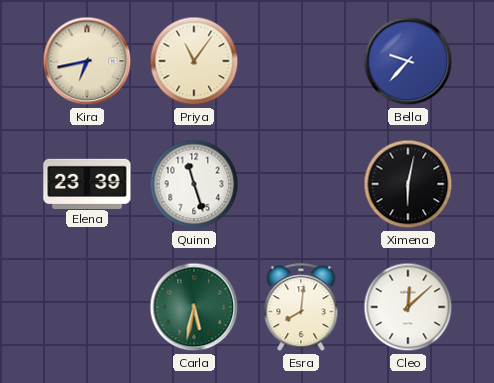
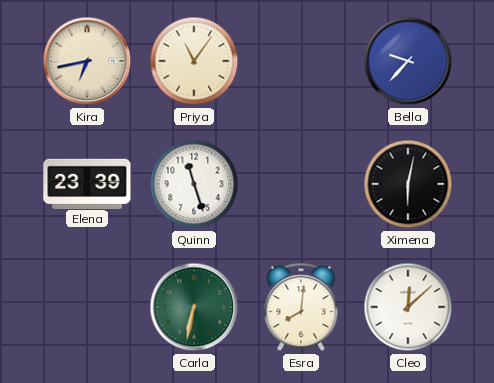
Carla: 5:32 -> 6:32 (194, 307)
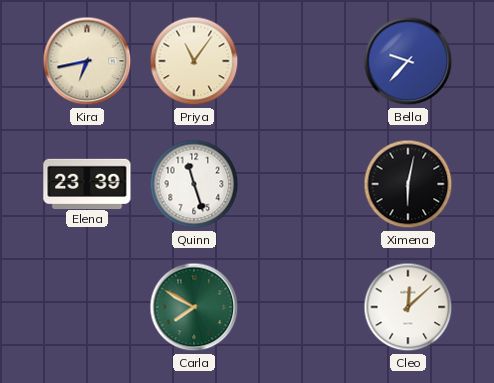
Carla: 6:32 -> 7:50 (194, 307)
Esra: 8:01 -> none (301, 308)
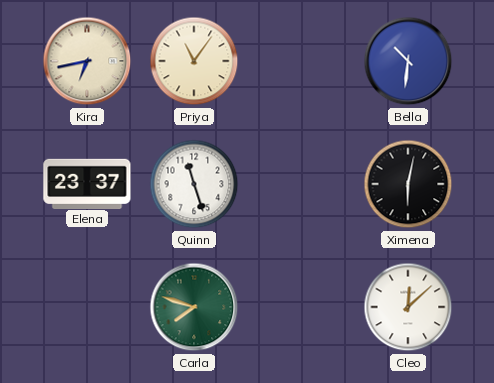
Bella: 9:37 -> 10:31 (408, 61)
Elena: 23:39 -> 23:37 (87, 183)
Carla: 7:50 -> 7:48 (194, 307)
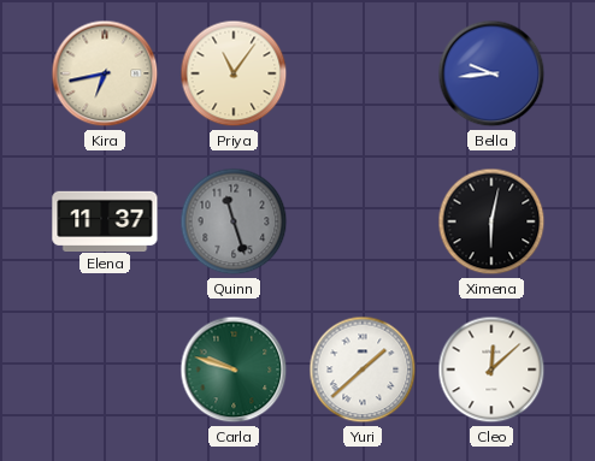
Bella: 10:31 -> 9:44 (491, 73)
Elena: 23:37 -> 11:37 (105, 220)
Quinn dial: white -> grey (234, 221)
Carla: 7:48 -> 9:48 (234, 370)
Yuri: none -> 1:38 (363, 370)
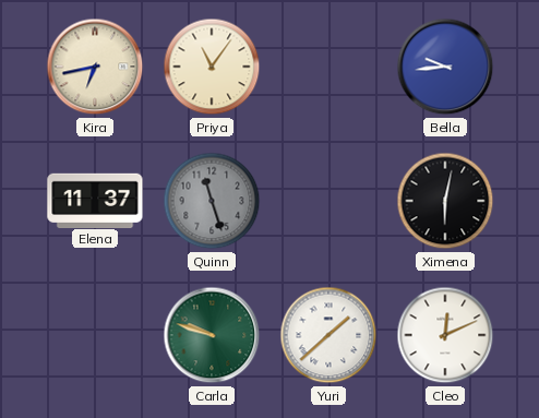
Cleo: 12:08 -> 12:11 (445, 335)
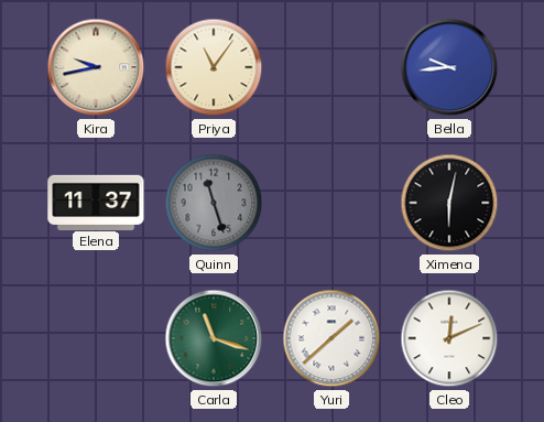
Kira: 6:43 -> 9:43 (96, 67)
Carla: 9:48 -> 11:18 (214, 338)
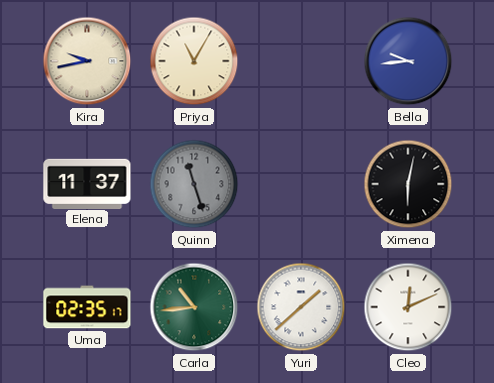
Priya: 11:06 -> 11:05 (194, 61)
Uma: none -> 02:35 (87, 307)
Carla: 11:18 -> 10:44 (194, 307)
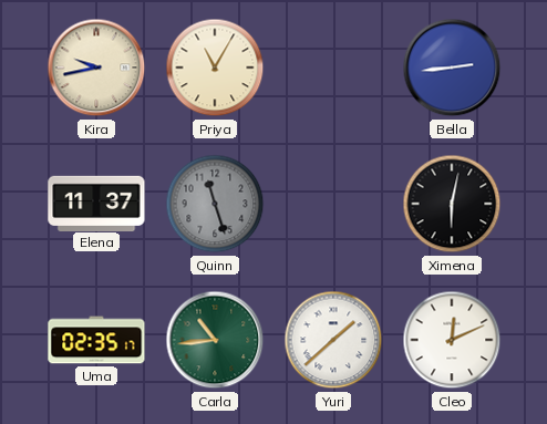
Bella: 9:44 -> 2:44 (452, 68)
